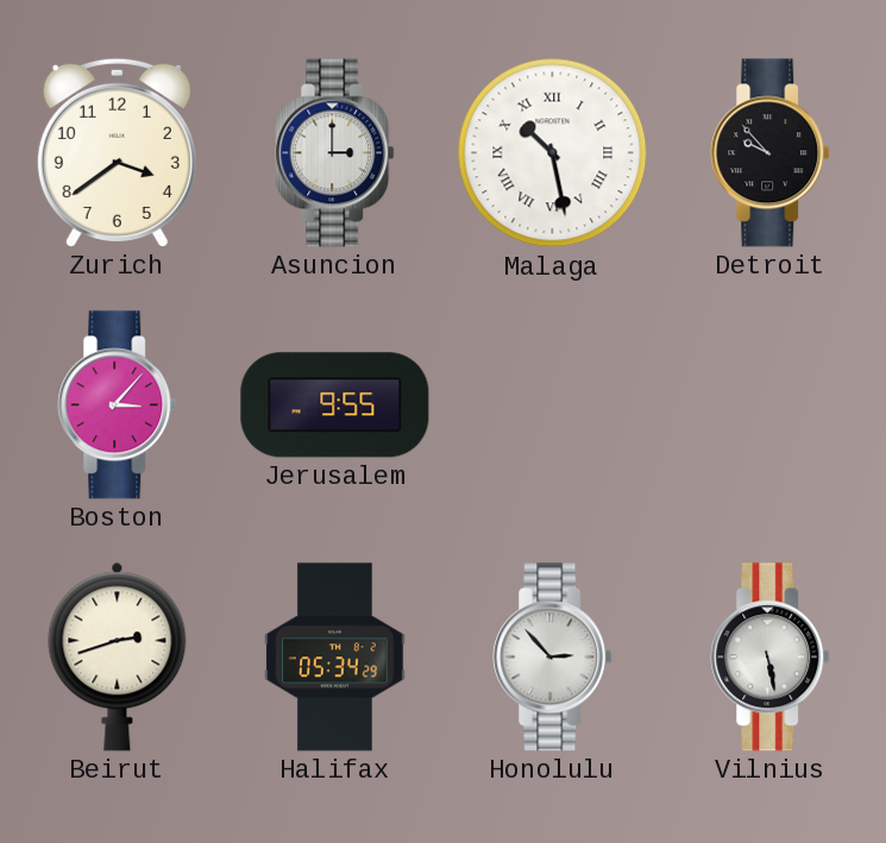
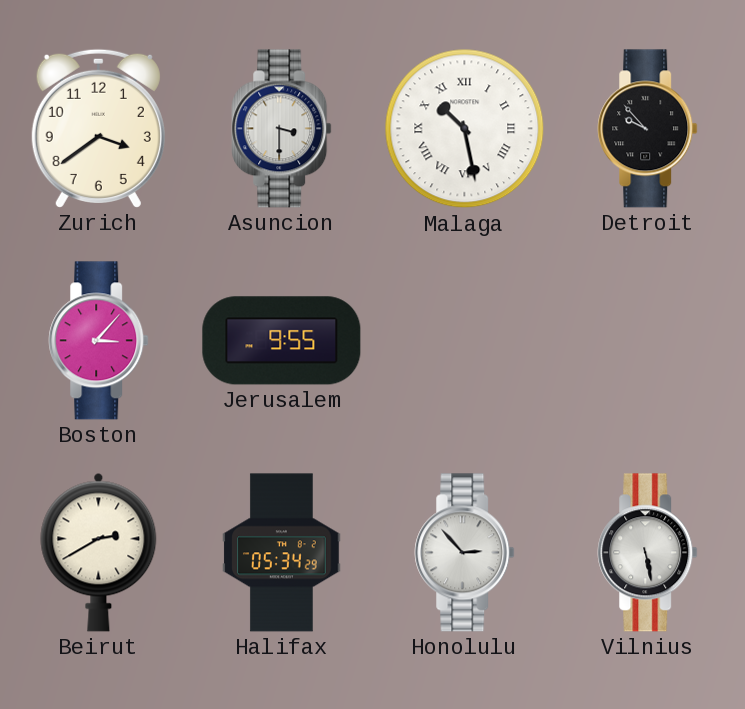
Asuncion: 3:00 -> 3:30 (282, 129)
Beirut: 2:42 -> 2:40 (99, 552)
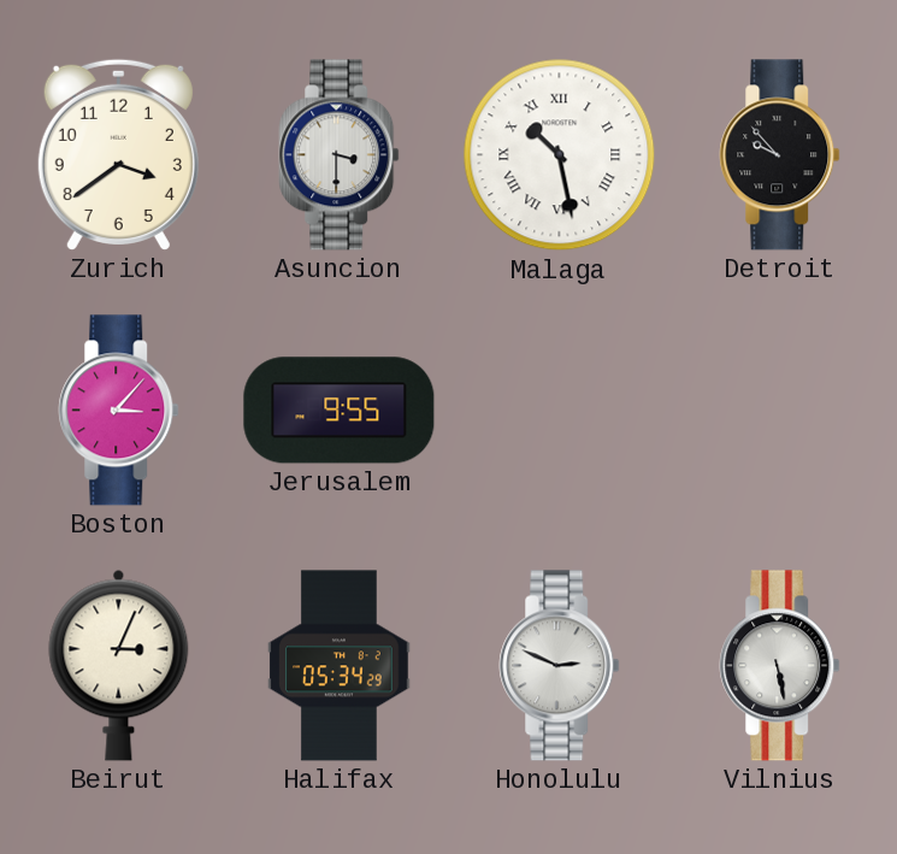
Beirut: 2:40 -> 3:04 (119, 665)
Honolulu: 2:53 -> 2:49 (560, 666)
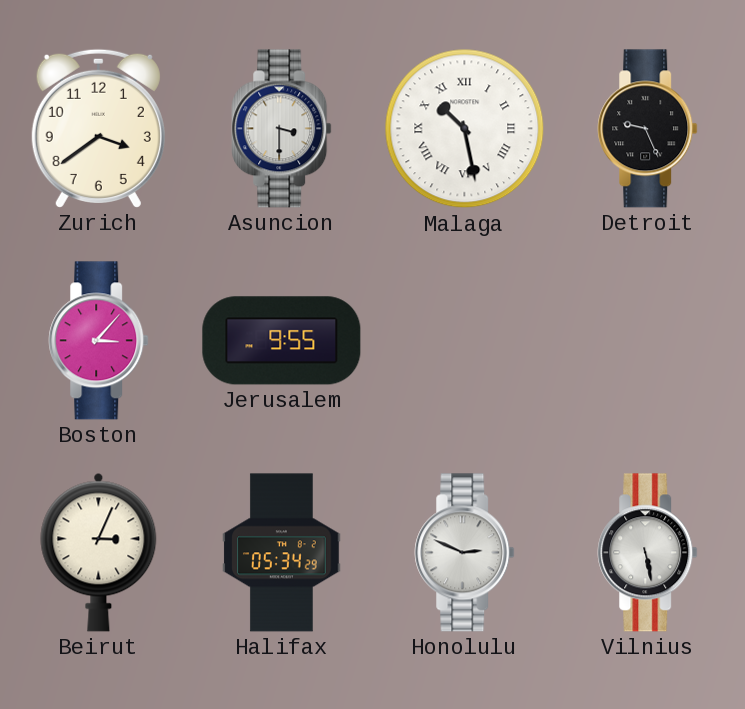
Detroit: 9:53 -> 9:26 (648, 129)
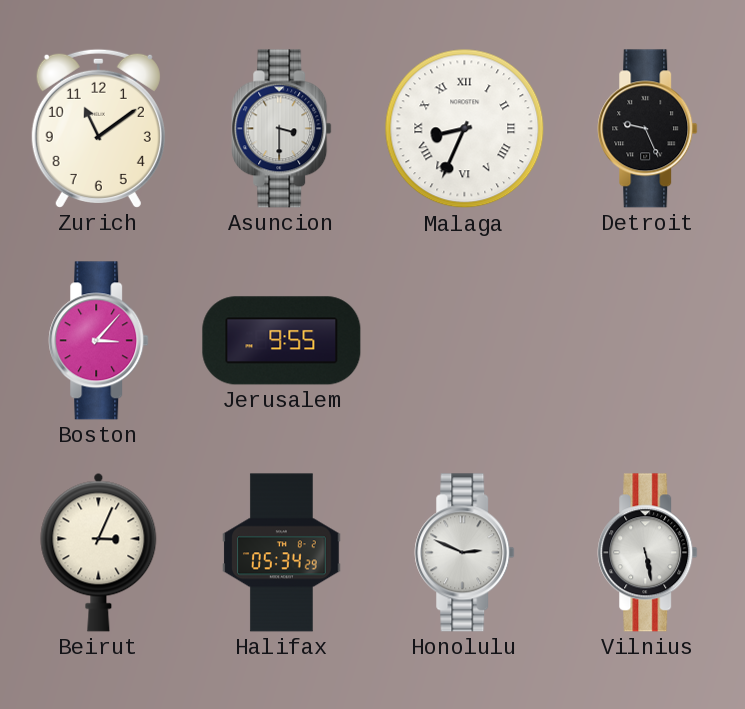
Zurich: 3:39 -> 11:09 (98, 128)
Malaga: 10:28 -> 8:34 (465, 129)
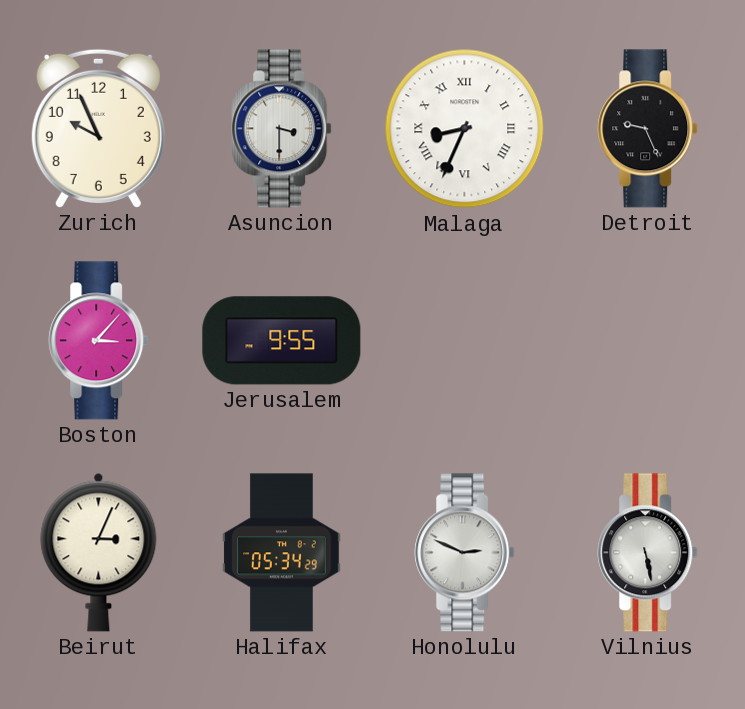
Zurich: 11:09 -> 9:56 (98, 128)
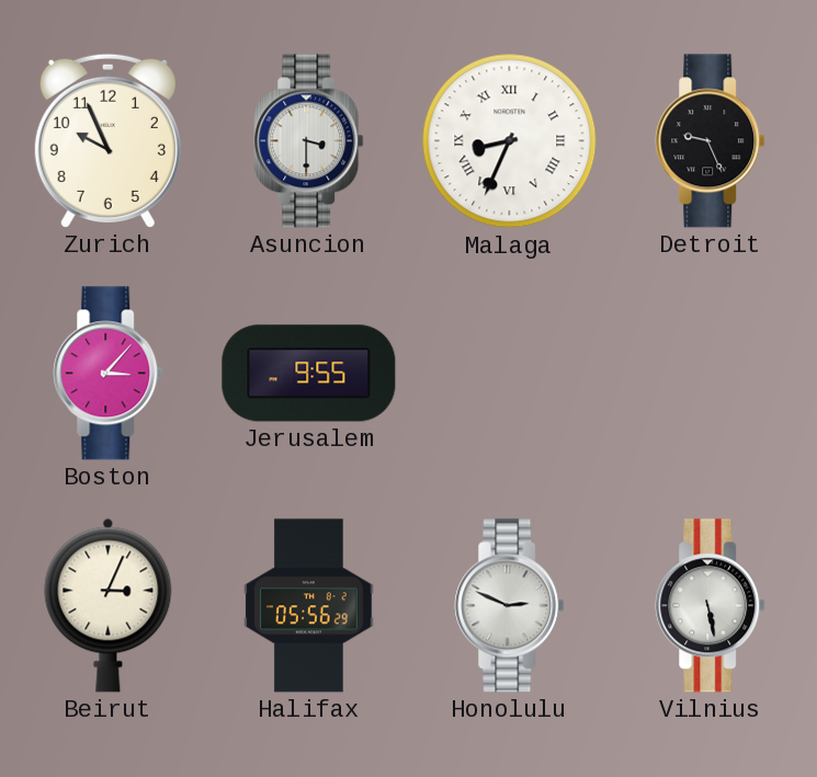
Halifax: 05:34 -> 05:56 (309, 606)
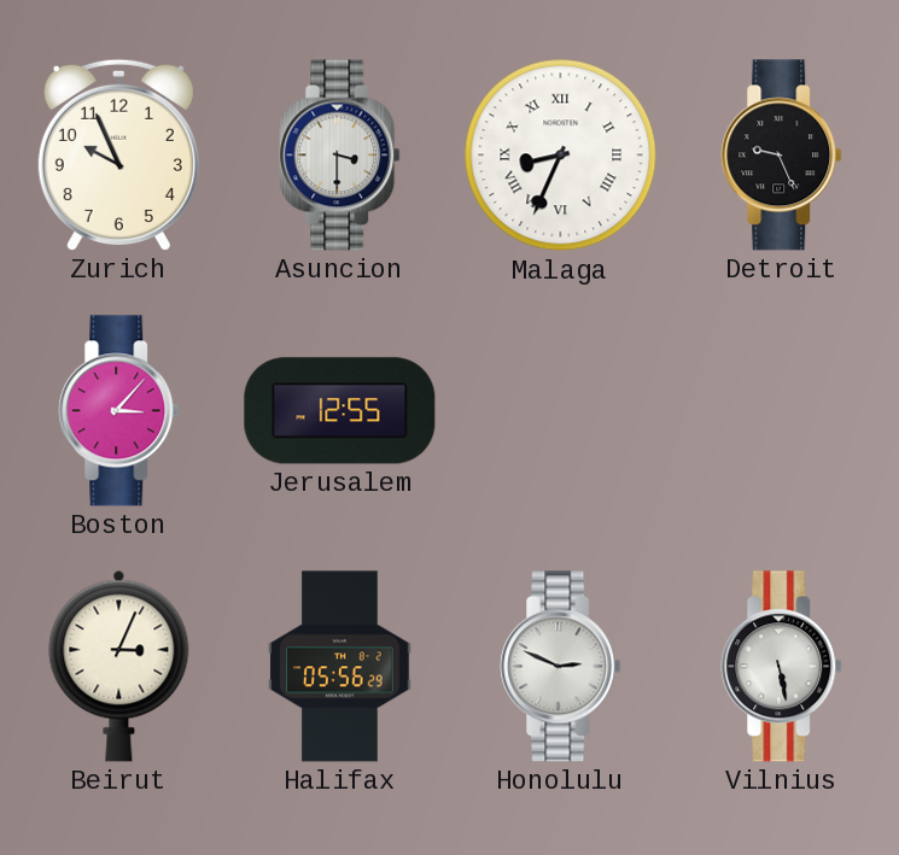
Jerusalem: 9:55 -> 12:55 (340, 411)
